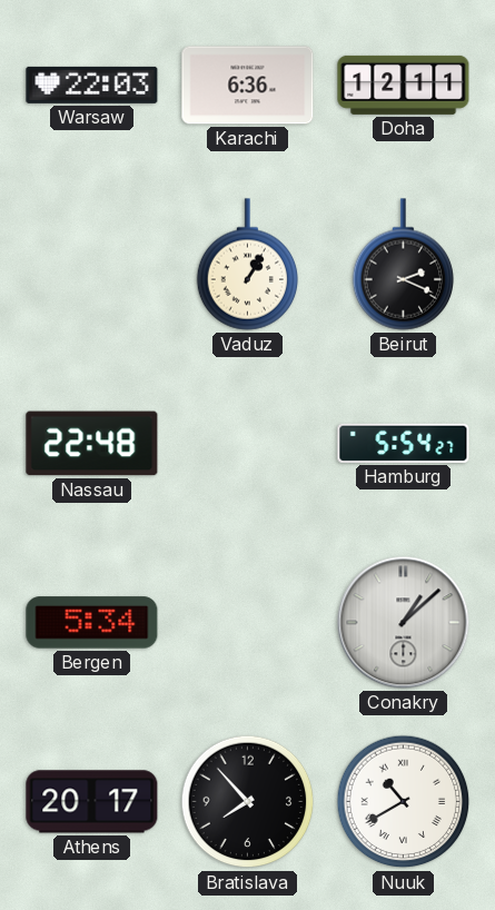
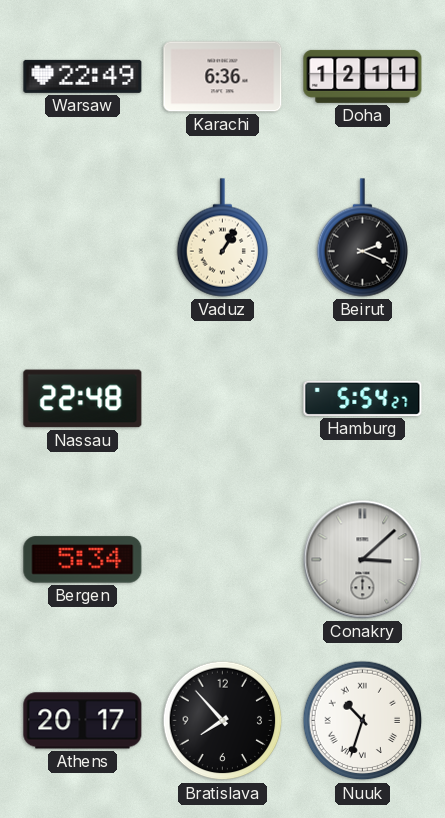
Warsaw: 22:03 -> 22:49 (83, 76)
Conakry: 1:08 -> 3:08 (363, 560)
Nuuk: 10:40 -> 10:33 (363, 721)
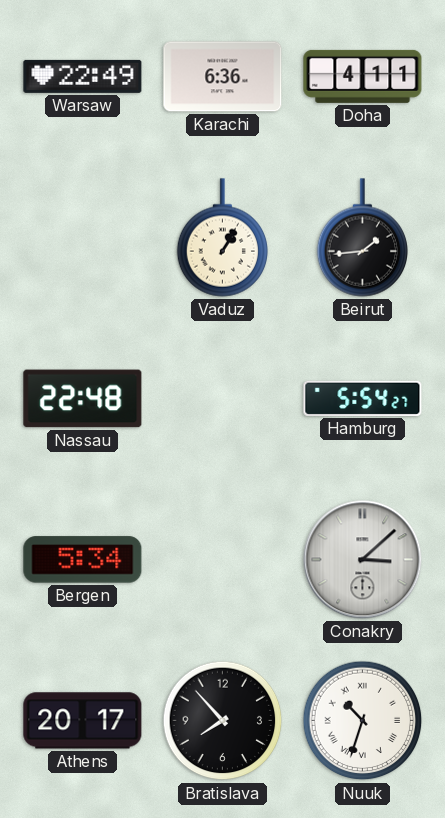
Doha: 12:11 -> 4:11 (363, 76)
Beirut: 2:19 -> 1:44 (362, 238)
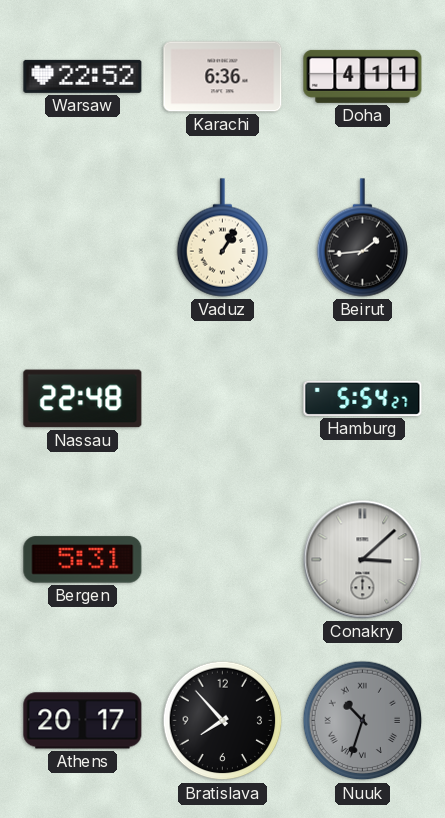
Warsaw: 22:49 -> 22:52 (83, 76)
Bergen: 5:34 -> 5:31 (83, 560)
Nuuk dial: white -> grey (363, 721)
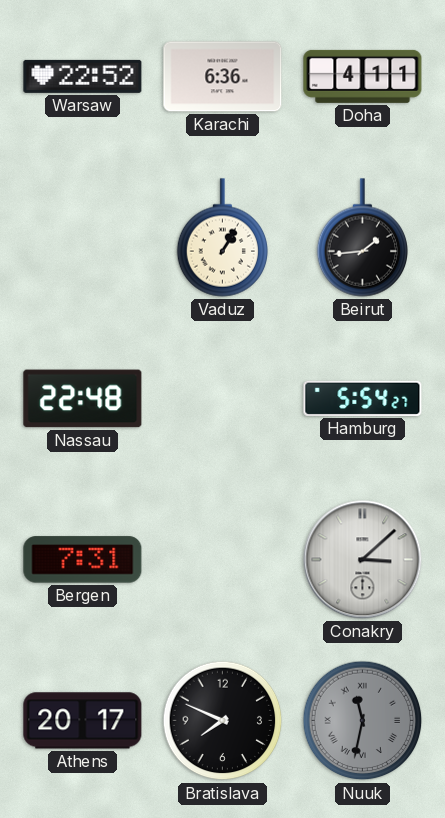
Bergen: 5:31 -> 7:31 (83, 560)
Bratislava: 7:53 -> 7:49 (223, 721)
Nuuk: 10:33 -> 11:32 (363, 721)
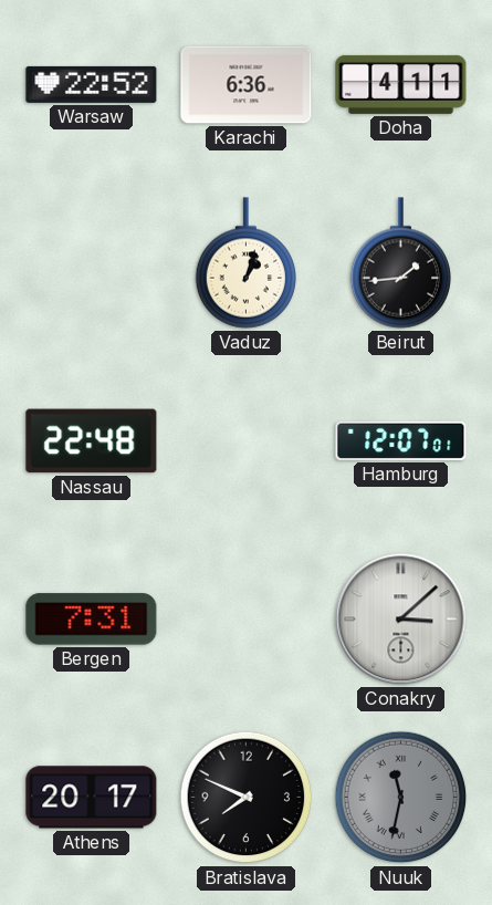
Vaduz: 1:05 -> 1:03 (245, 263)
Hamburg: 5:54 -> 12:07 (401, 440)
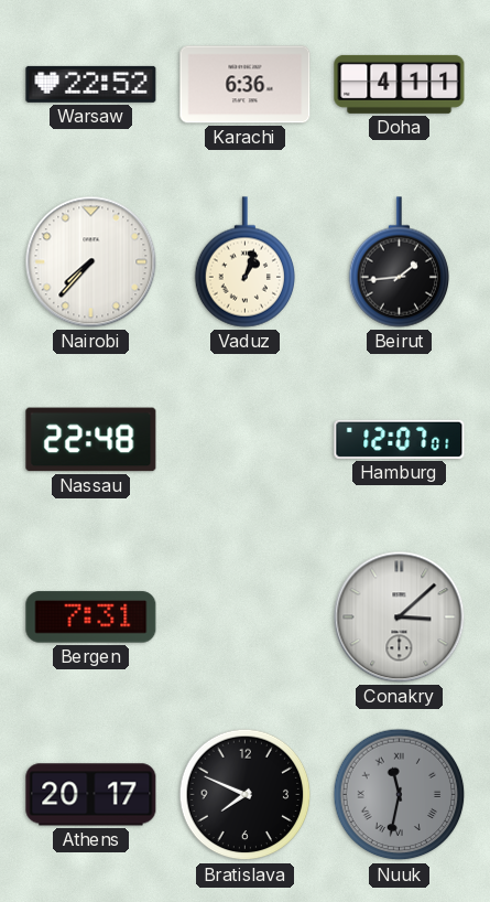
Nairobi: none -> 7:37 (91, 262)
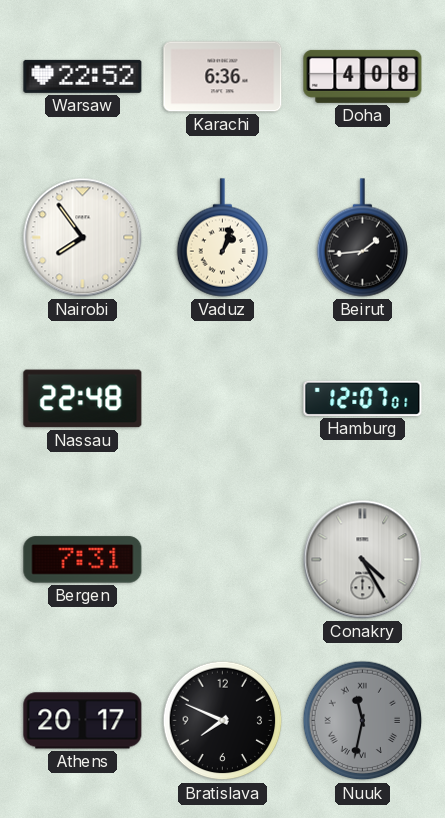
Doha: 4:11 -> 4:08 (363, 76)
Nairobi: 7:37 -> 7:54 (83, 238)
Conakry: 3:08 -> 4:25 (363, 560)
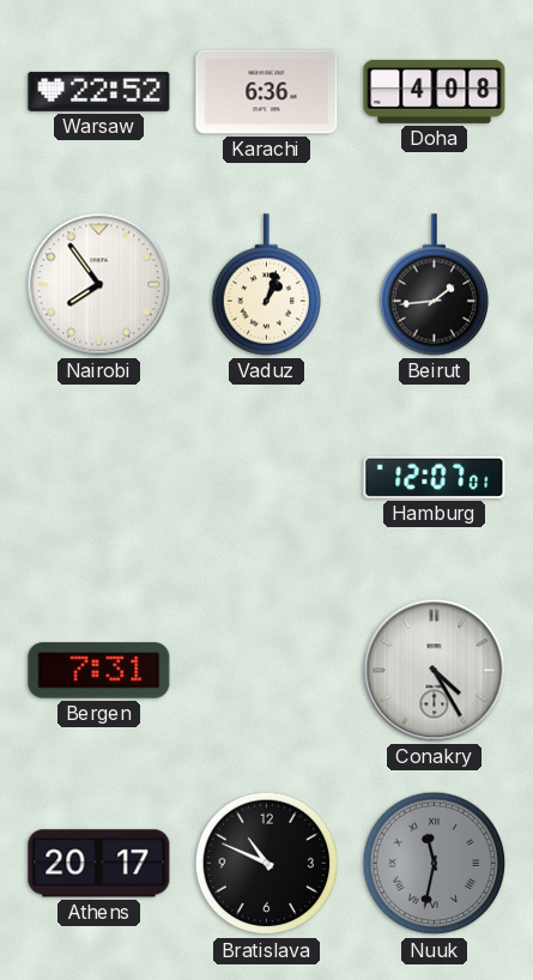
Nassau: 22:48 -> none (83, 399)
Bratislava: 7:49 -> 10:49 (267, 864)
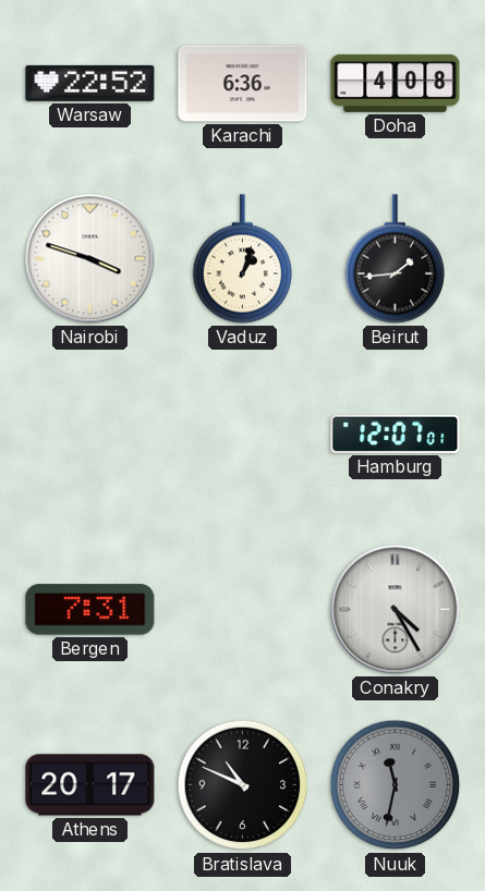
Nairobi: 7:54 -> 3:48 (90, 259)
